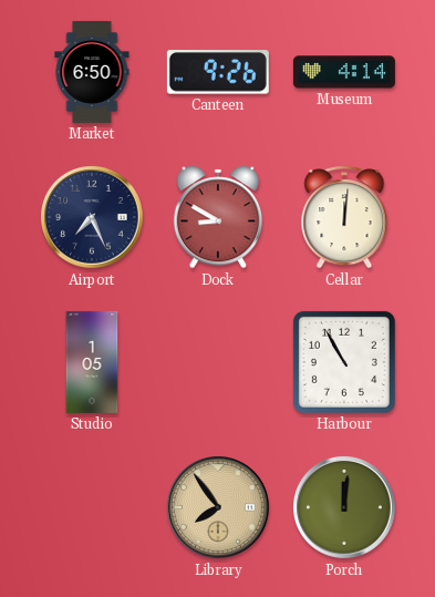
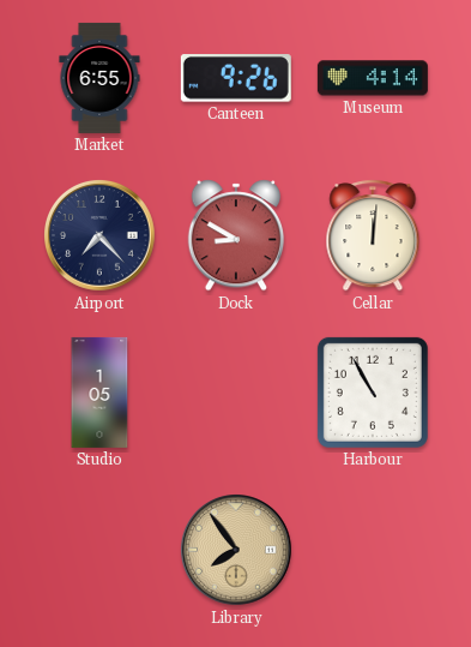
Market: 6:50 -> 6:55 (99, 78)
Airport: 7:26 -> 7:23 (101, 236)
Porch: 12:01 -> none (345, 508)
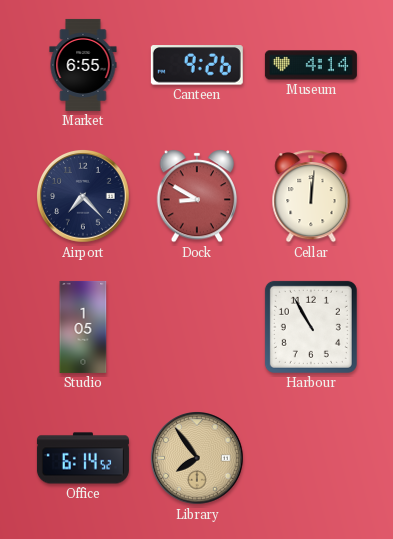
Office: none -> 6:14 (83, 458)
